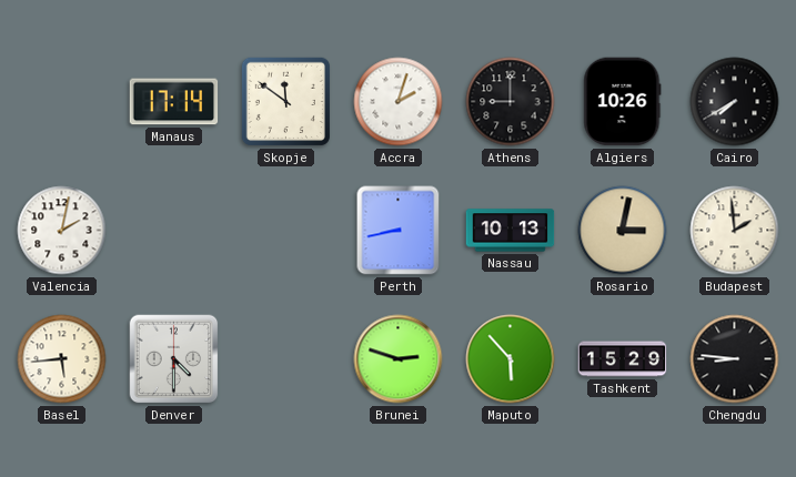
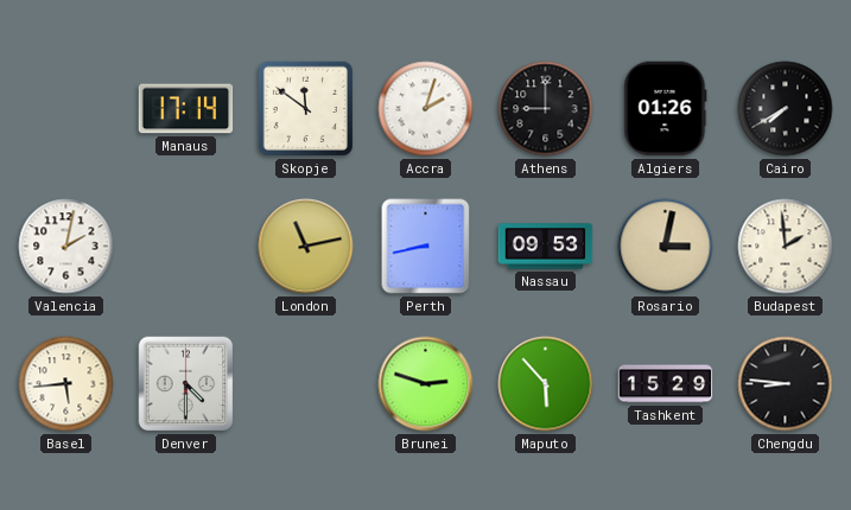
Algiers: 10:26 -> 01:26 (666, 109)
London: none -> 11:13 (306, 247)
Nassau: 10:13 -> 09:53 (546, 247)
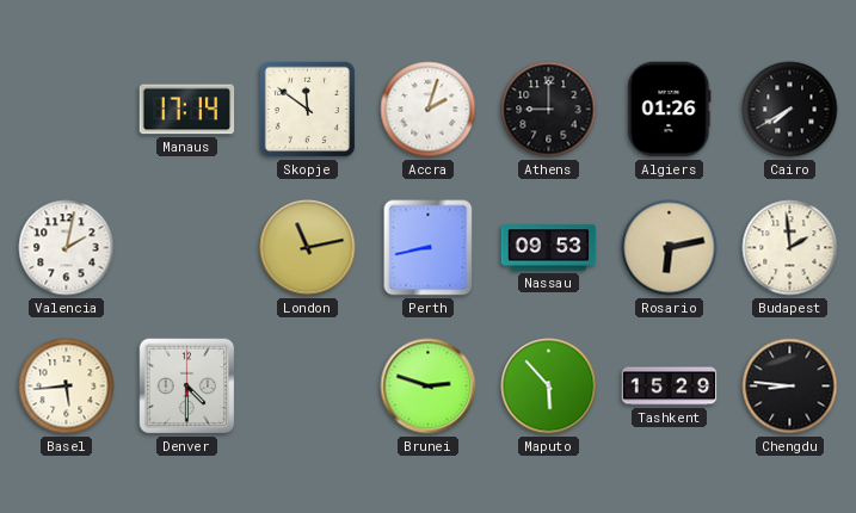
Rosario: 3:02 -> 6:13 (670, 248)
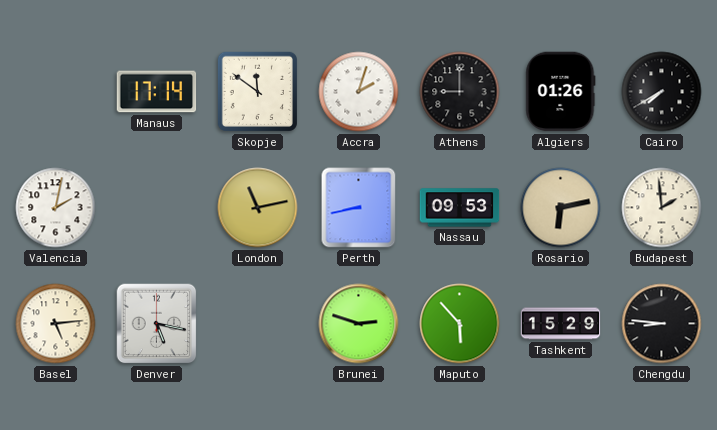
Basel: 5:44 -> 5:14 (56, 324)
Denver: 4:30 -> 5:17 (157, 324)
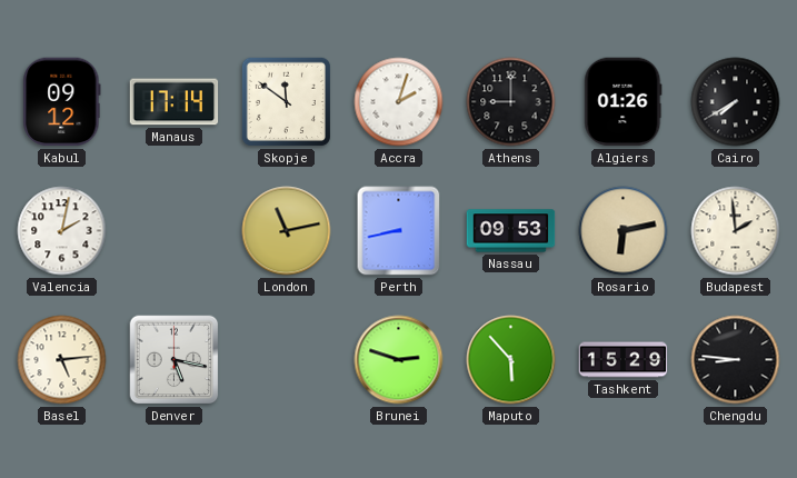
Kabul: none -> 09:12 (62, 102)
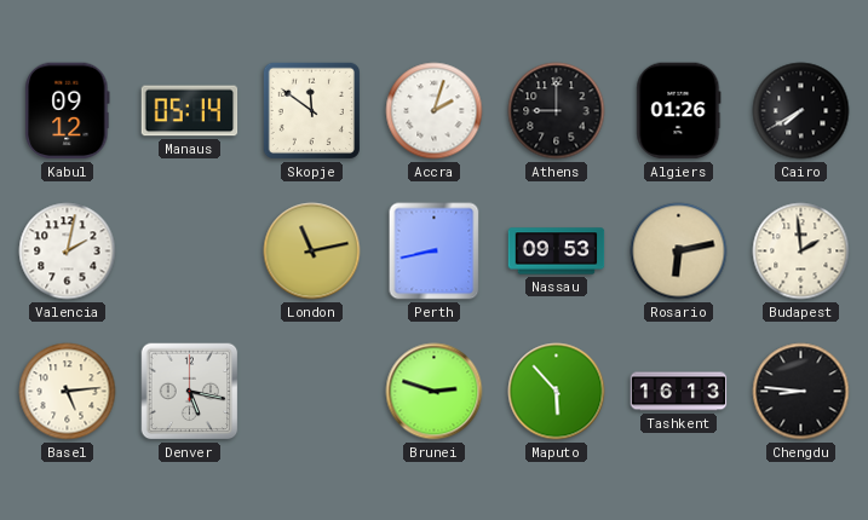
Manaus: 17:14 -> 05:14 (190, 111)
Tashkent: 15:29 -> 16:13 (679, 392)
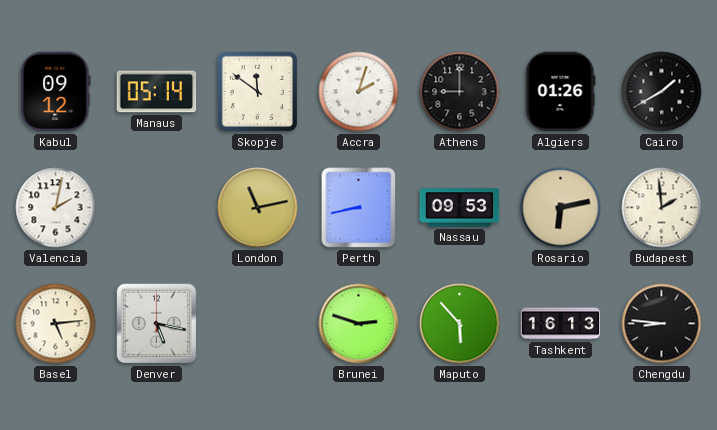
Cairo: 7:40 -> 1:40 (662, 92)
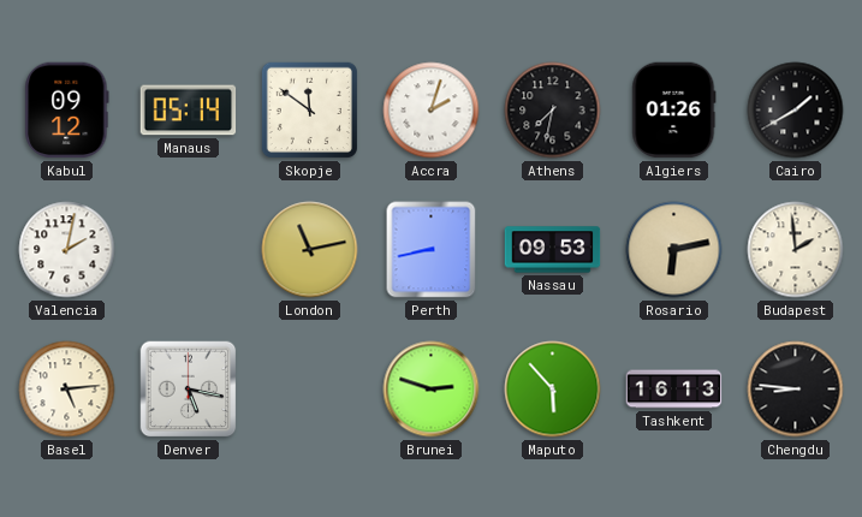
Athens: 9:00 -> 7:32 (553, 111)
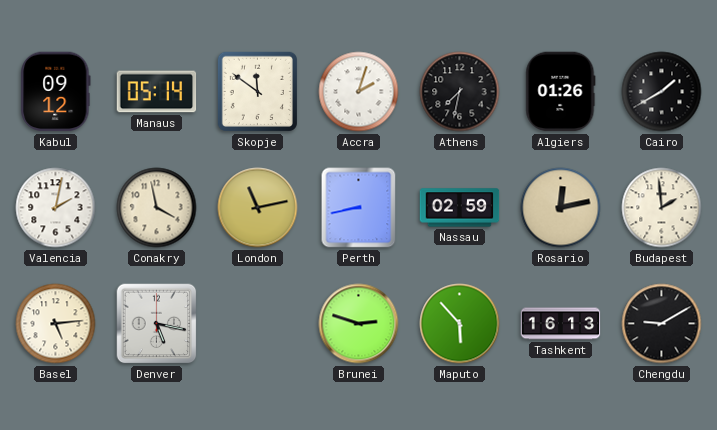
Conakry: none -> 3:58 (157, 208)
Nassau: 09:53 -> 02:59 (460, 208)
Rosario: 6:13 -> 12:13 (561, 208)
Chengdu: 8:46 -> 9:10 (662, 324)
